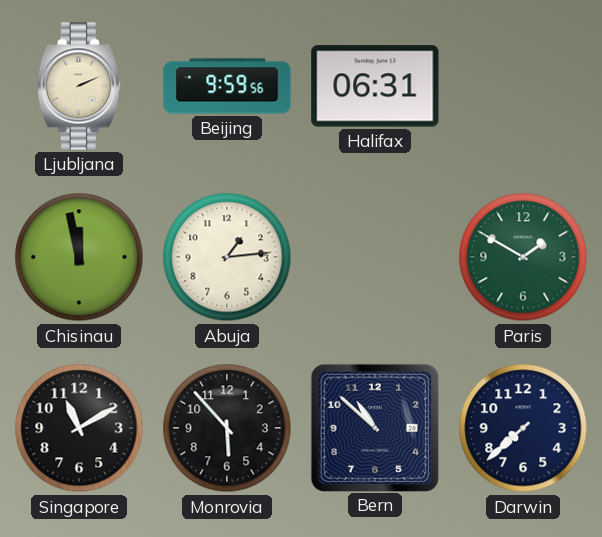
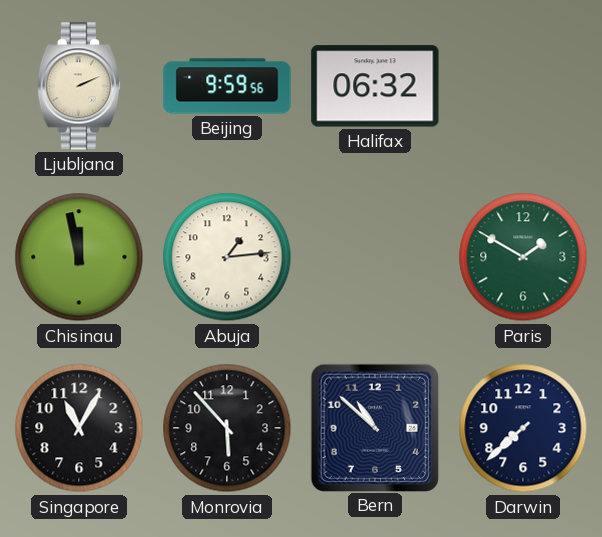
Halifax: 06:31 -> 06:32 (375, 86)
Singapore: 11:10 -> 11:05 (79, 428)
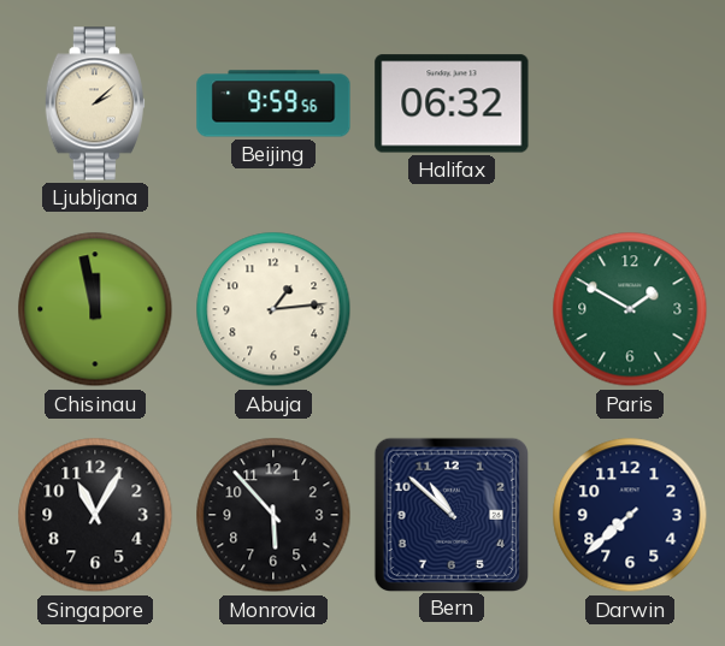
Ljubljana: 2:11 -> 2:08 (95, 103)
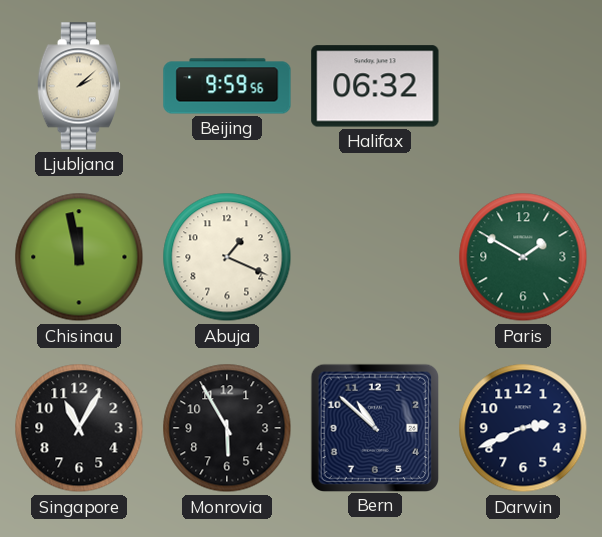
Abuja: 1:14 -> 1:19 (227, 257)
Monrovia: 5:53 -> 5:55 (227, 428)
Darwin: 7:38 -> 2:41 (523, 428)
